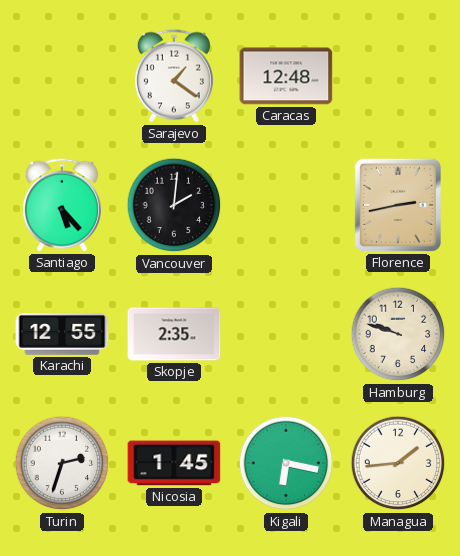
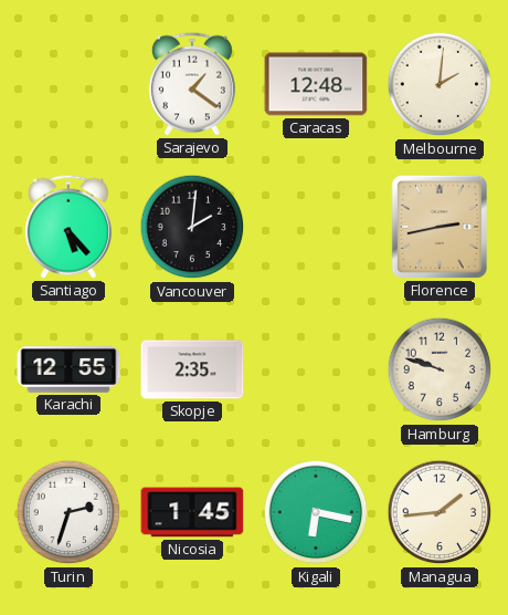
Melbourne: none -> 2:01 (440, 84)
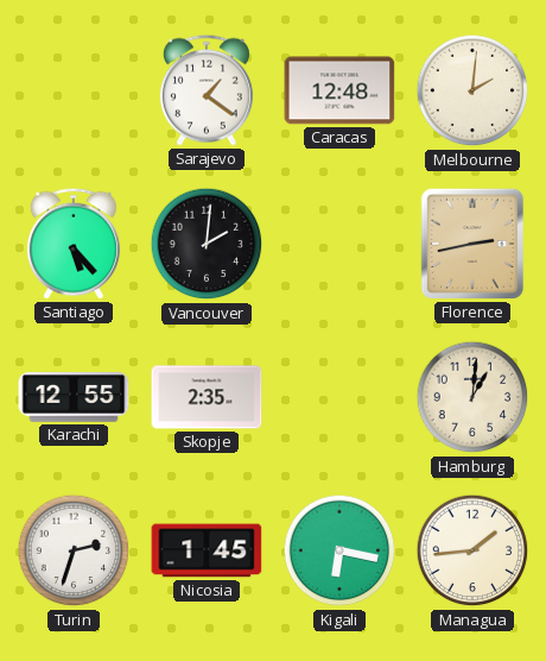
Hamburg: 9:48 -> 1:01 (472, 397)
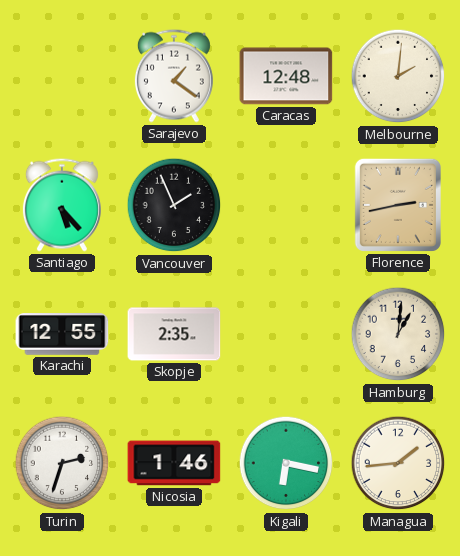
Vancouver: 2:01 -> 1:56 (174, 205)
Nicosia: 1:45 -> 1:46 (174, 463)
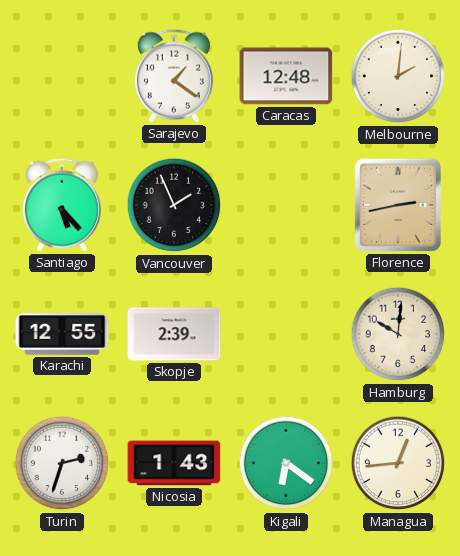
Skopje: 2:35 -> 2:39 (174, 334)
Hamburg: 1:01 -> 10:01 (398, 334)
Nicosia: 1:46 -> 1:43 (174, 463)
Kigali: 6:17 -> 6:21 (286, 463)
Managua: 1:44 -> 12:44 (398, 463)
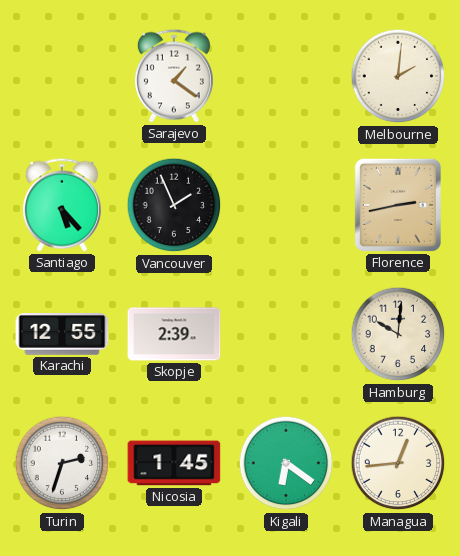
Caracas: 12:48 -> none (286, 76)
Nicosia: 1:43 -> 1:45 (174, 463)
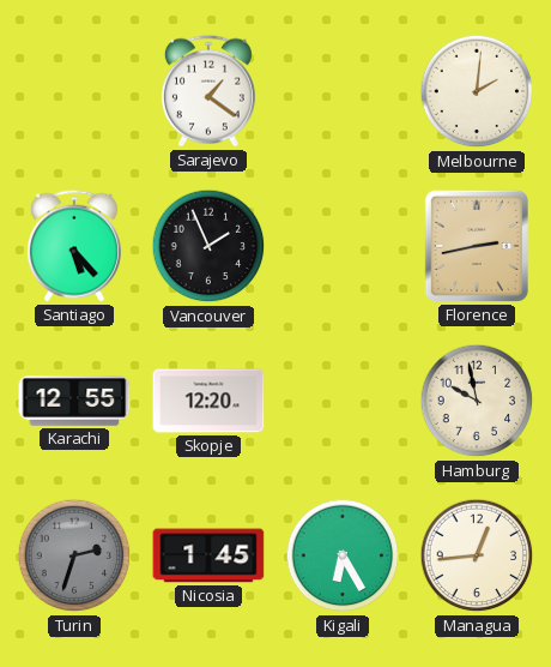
Skopje: 2:39 -> 12:20 (208, 401)
Hamburg: 10:01 -> 9:58 (477, 401)
Turin dial: white -> grey (74, 555)
Kigali: 6:21 -> 6:25 (343, 555)
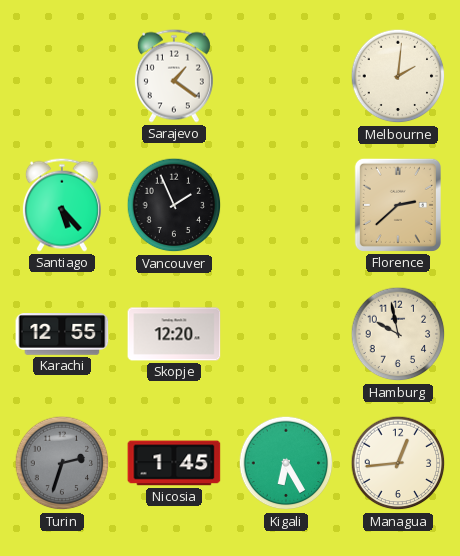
Florence: 2:43 -> 2:38 (398, 205)
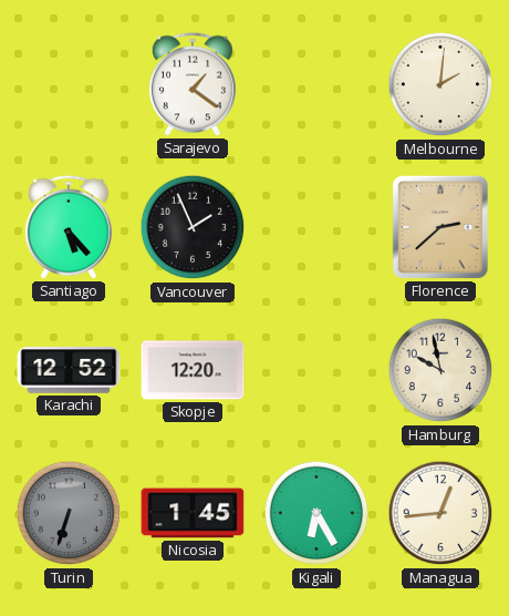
Karachi: 12:55 -> 12:52 (69, 370)
Turin: 2:33 -> 6:33 (69, 513)
